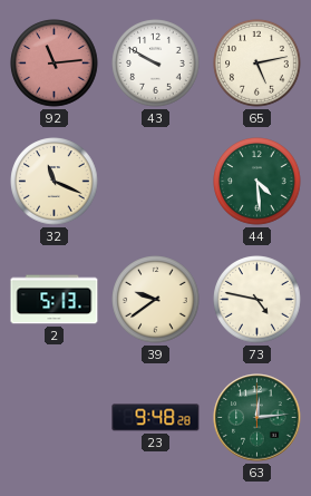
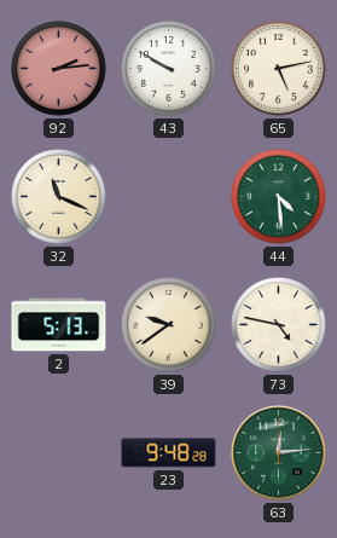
92: 11:14 -> 2:14 (59, 69)
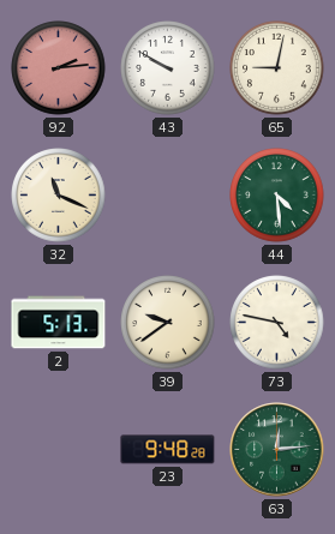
65: 5:13 -> 9:02 (277, 68)
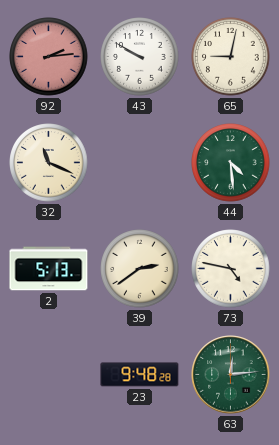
39: 9:39 -> 2:39 (140, 269)
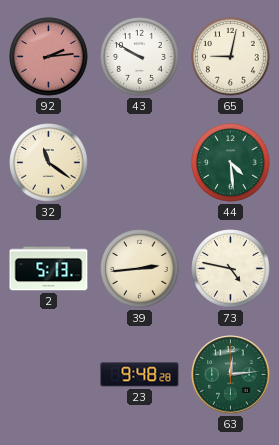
32: 11:19 -> 11:21 (49, 163)
39: 2:39 -> 2:44 (140, 269)
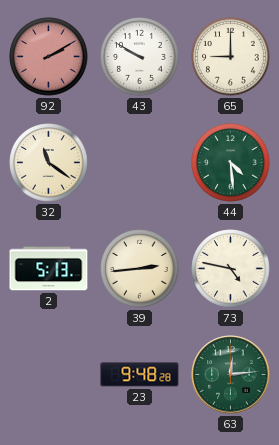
92: 2:14 -> 2:10 (49, 57)
65: 9:02 -> 9:00 (231, 57)
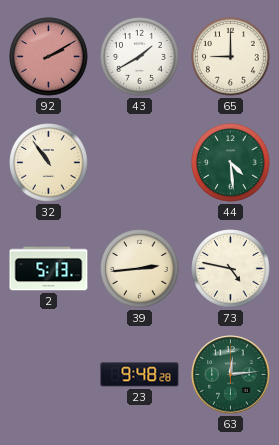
43: 9:50 -> 1:40 (140, 57)
32: 11:21 -> 10:54 (49, 163)
